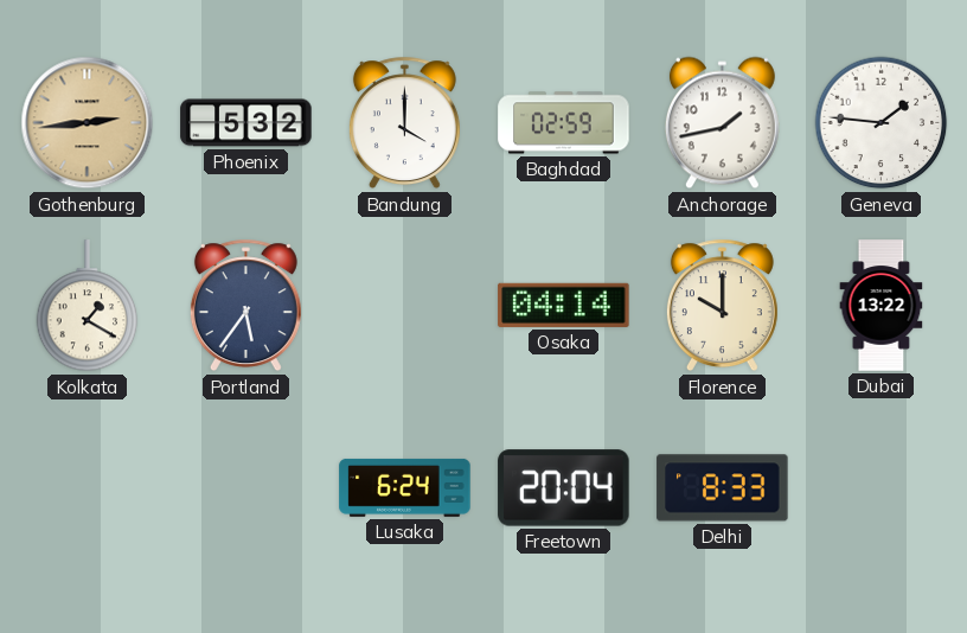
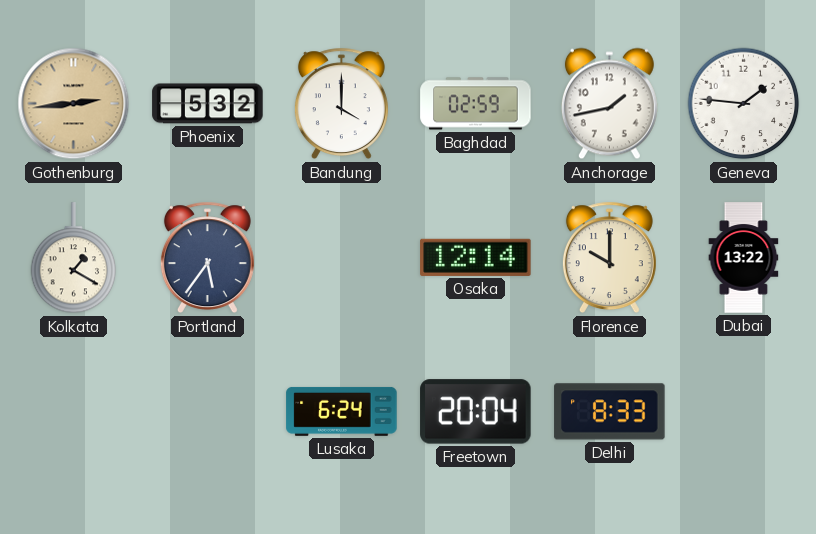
Osaka: 04:14 -> 12:14 (476, 257)
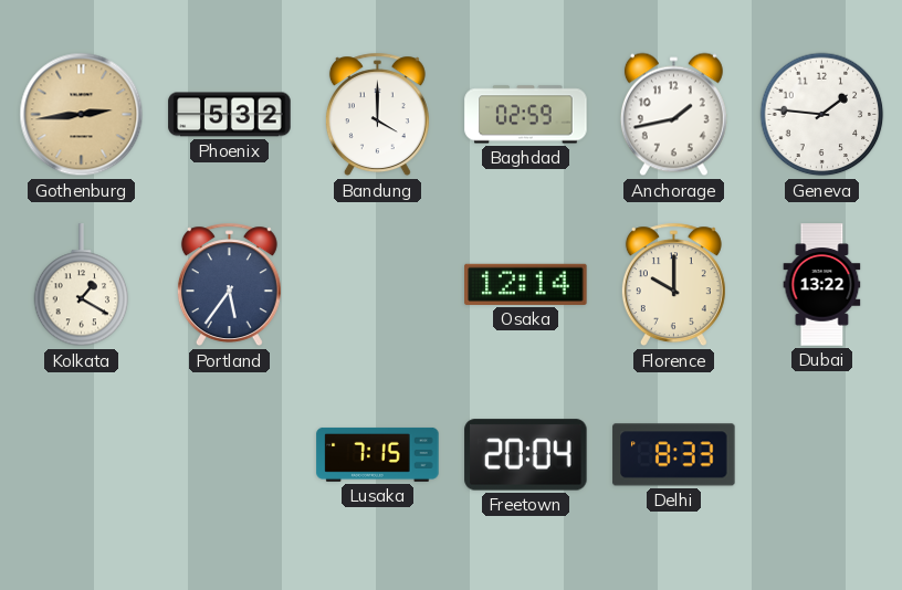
Lusaka: 6:24 -> 7:15 (378, 454)
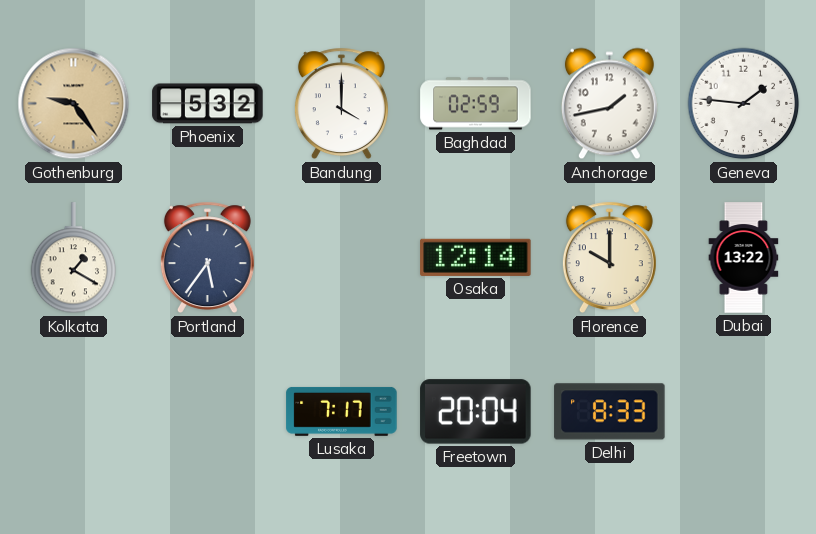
Gothenburg: 2:44 -> 9:24 (74, 104)
Lusaka: 7:15 -> 7:17 (342, 411)
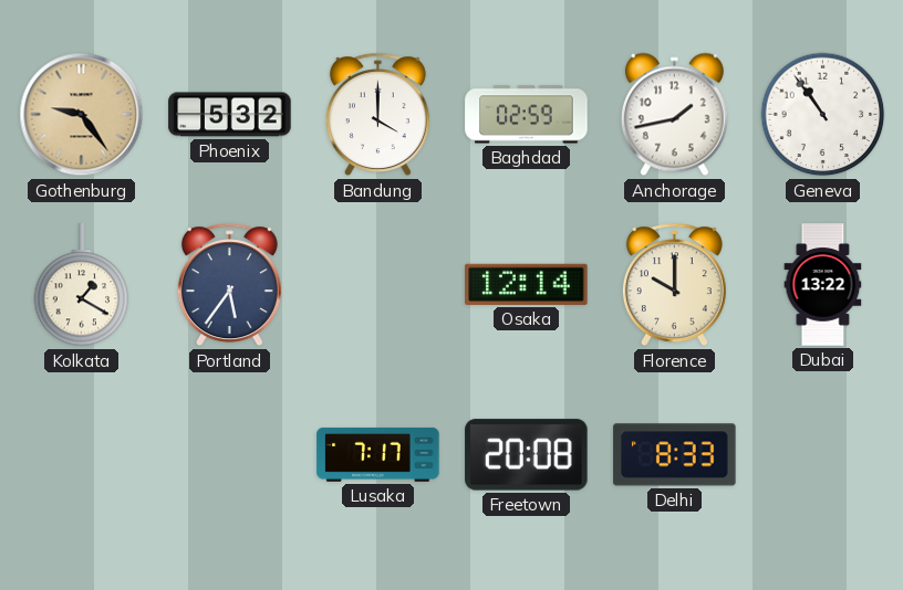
Geneva: 1:46 -> 10:54 (823, 115)
Freetown: 20:04 -> 20:08 (527, 455)
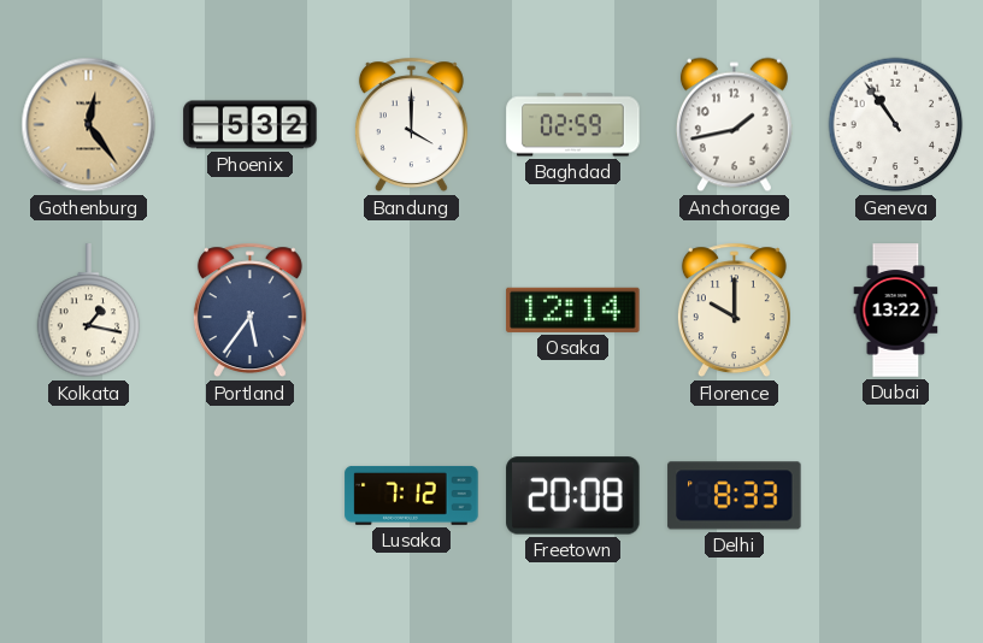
Gothenburg: 9:24 -> 12:24 (89, 125)
Kolkata: 1:20 -> 1:17 (89, 311)
Lusaka: 7:17 -> 7:12 (412, 495)
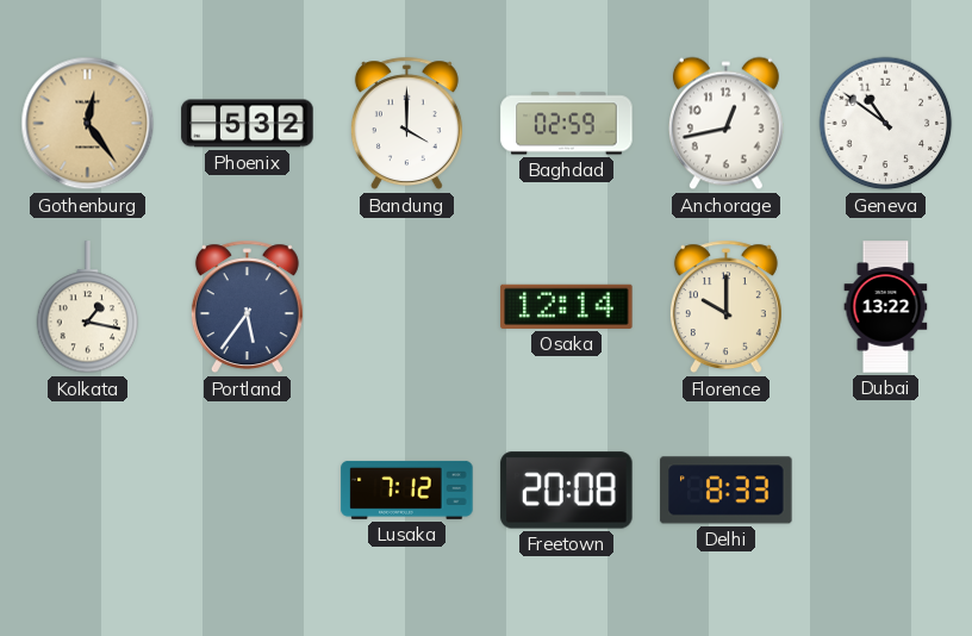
Anchorage: 1:43 -> 12:43 (725, 124)
Geneva: 10:54 -> 10:51 (886, 124)
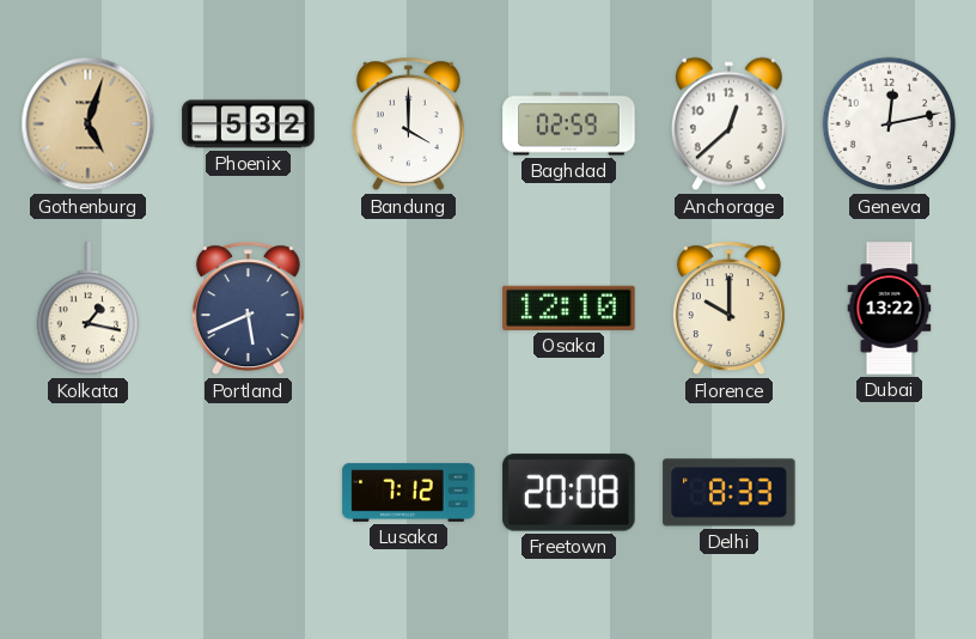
Gothenburg: 12:24 -> 5:03 (89, 124)
Anchorage: 12:43 -> 12:38 (728, 124)
Geneva: 10:51 -> 12:13 (890, 124)
Portland: 5:36 -> 5:41 (248, 309)
Osaka: 12:14 -> 12:10 (569, 308)
